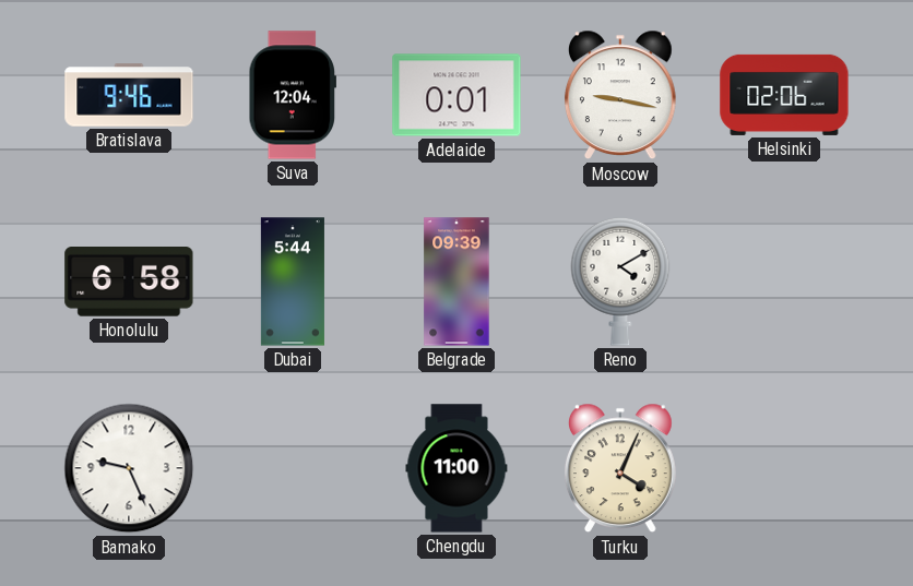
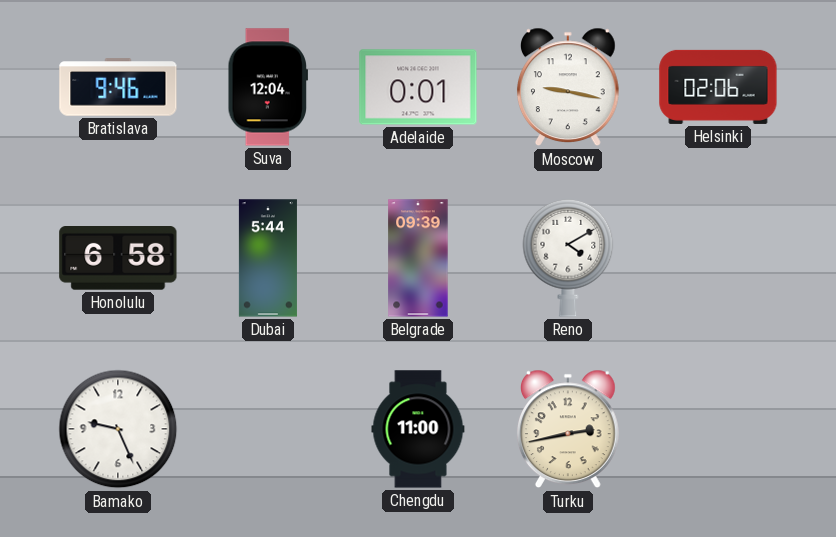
Turku: 4:04 -> 2:43 (568, 429)
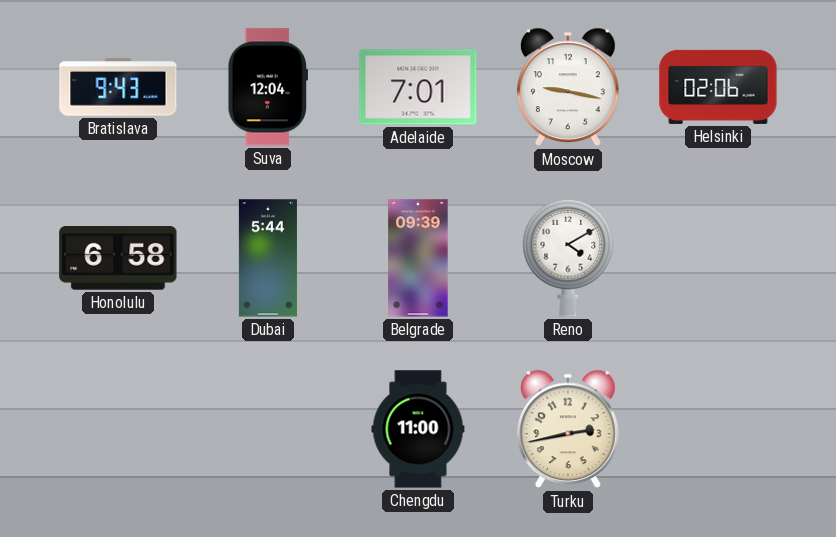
Bratislava: 9:46 -> 9:43 (118, 87)
Adelaide: 0:01 -> 7:01 (418, 87)
Bamako: 9:26 -> none (118, 429)
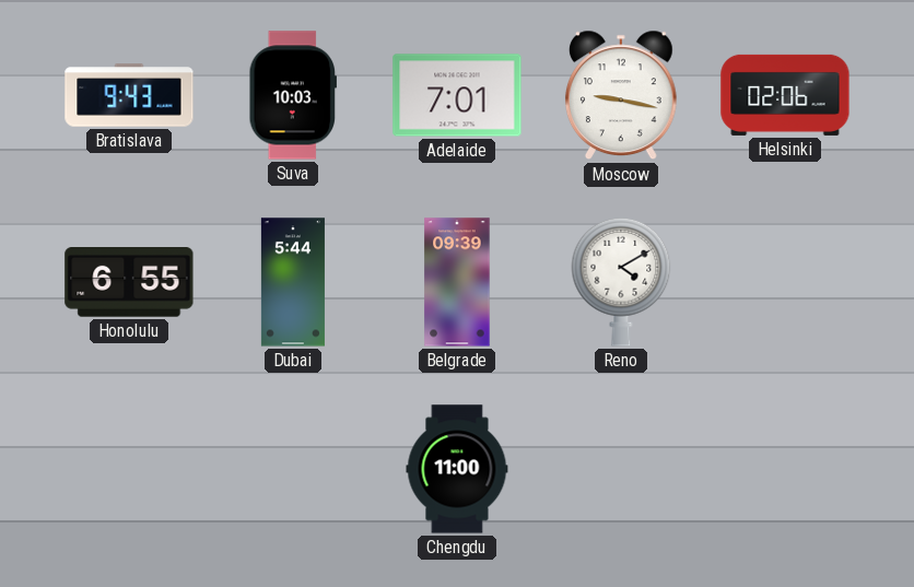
Suva: 12:04 -> 10:03 (293, 95)
Honolulu: 6:58 -> 6:55 (129, 283)
Turku: 2:43 -> none (568, 429)
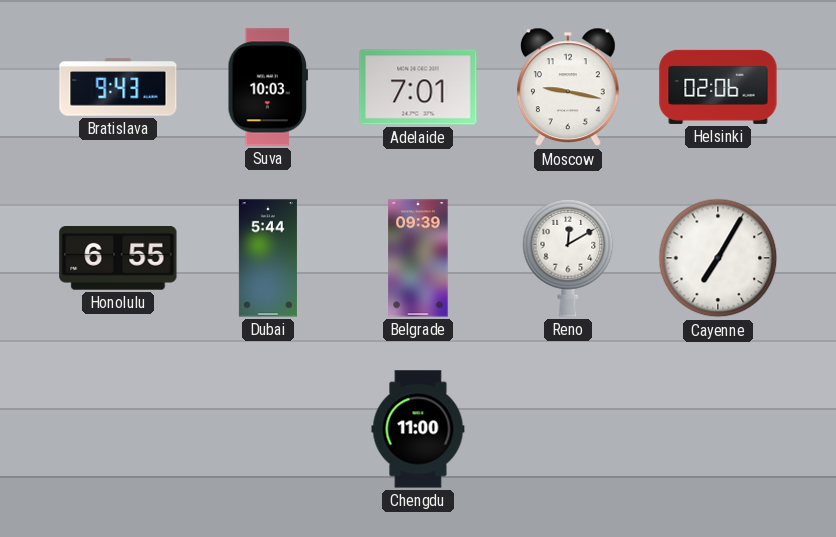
Reno: 4:10 -> 12:10 (568, 258)
Cayenne: none -> 7:05 (718, 258)
